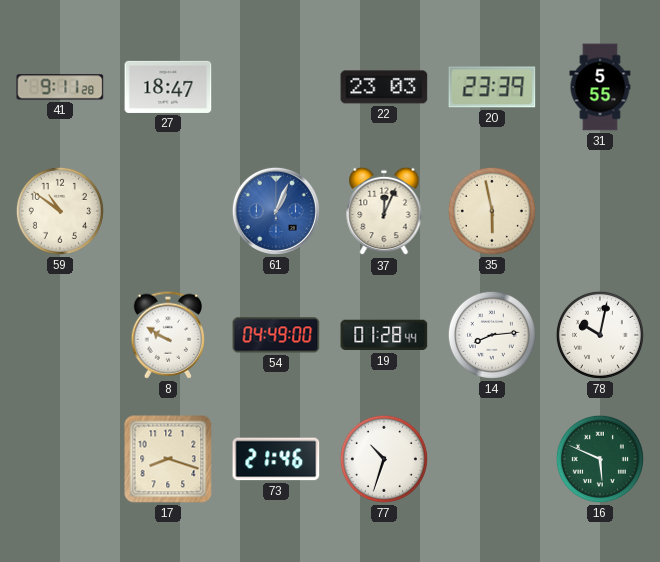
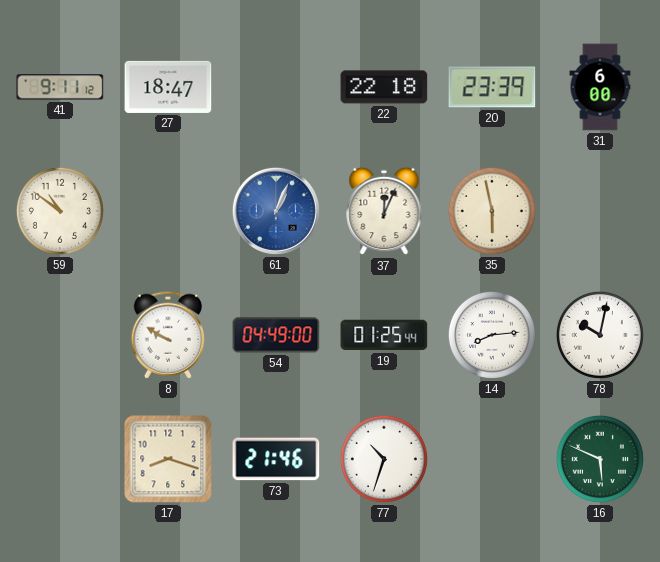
41: 9:11:28 -> 9:11:12 (60, 87)
22: 23:03 -> 22:18 (384, 87)
31: 5:55 -> 6:00 (600, 87)
19: 01:28 -> 01:25 (384, 335)
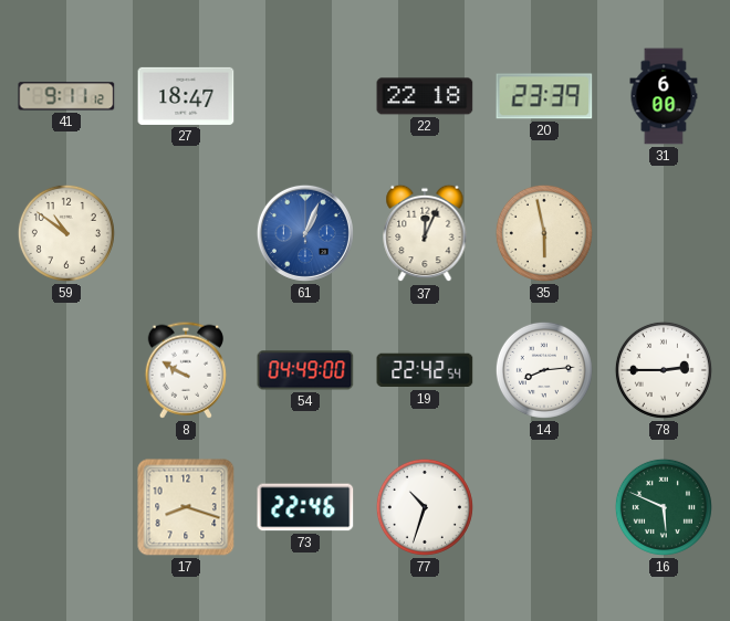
19: 01:25 -> 22:42 (425, 370)
78: 10:02 -> 2:45 (664, 370)
73: 21:46 -> 22:46 (305, 507)
